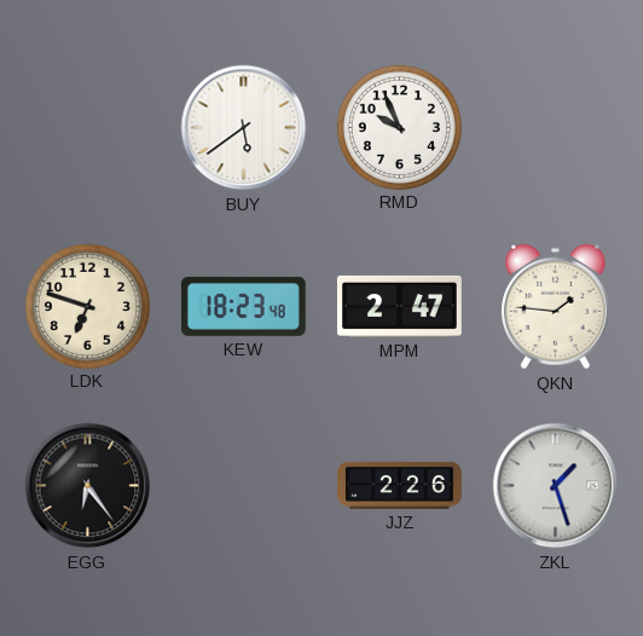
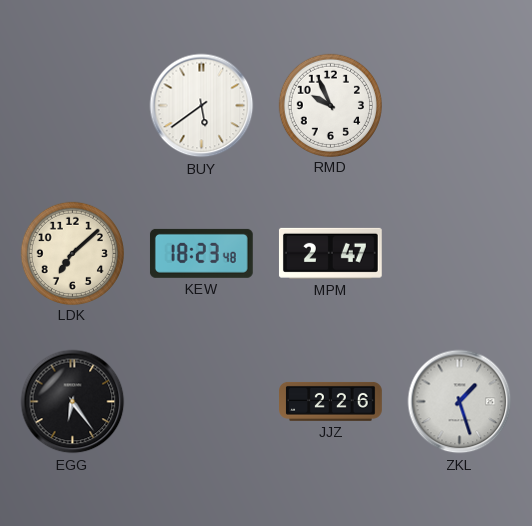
LDK: 6:48 -> 7:08 (72, 253)
QKN: 1:46 -> none (556, 307)
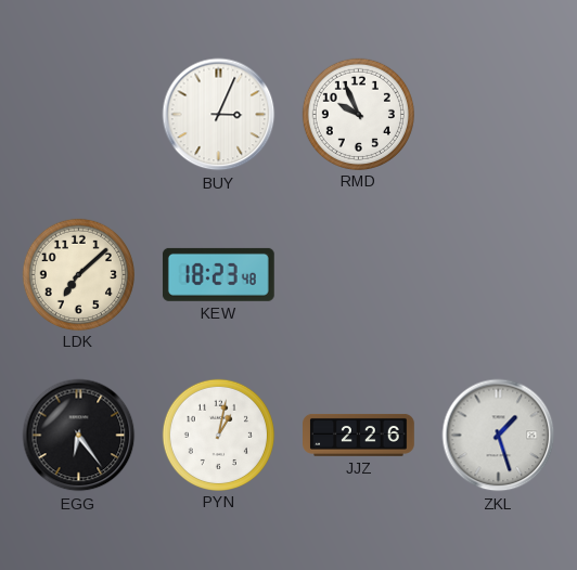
BUY: 5:39 -> 3:04 (219, 115)
MPM: 2:47 -> none (330, 253)
PYN: none -> 1:02 (218, 435)
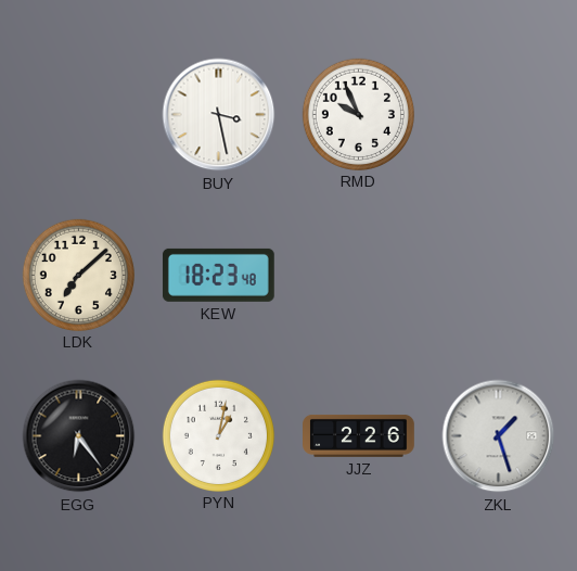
BUY: 3:04 -> 3:28 (219, 115)
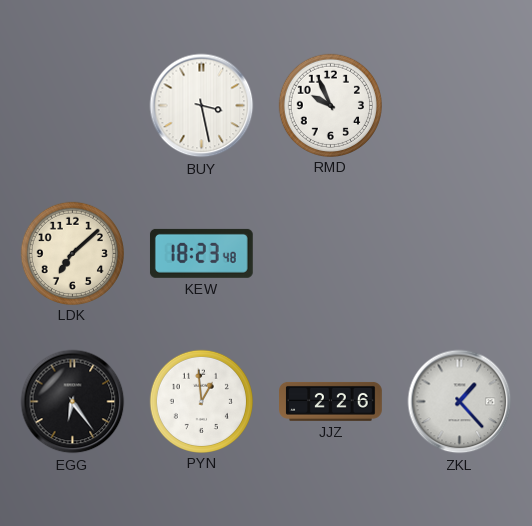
PYN: 1:02 -> 12:59 (201, 401)
ZKL: 1:27 -> 1:23 (460, 402)
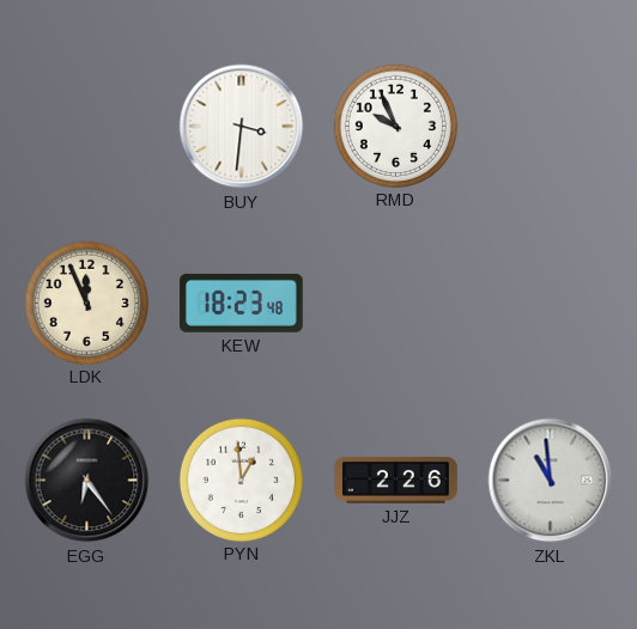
BUY: 3:28 -> 3:31 (242, 127)
LDK: 7:08 -> 11:56 (86, 303)
ZKL: 1:23 -> 10:59 (551, 481)
